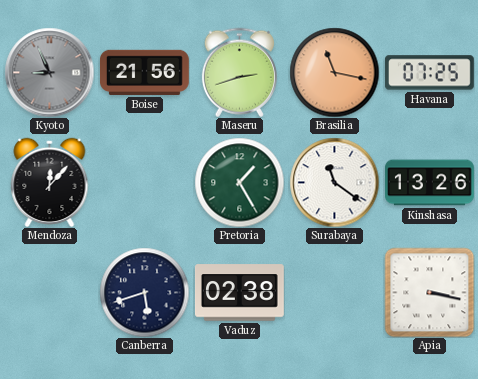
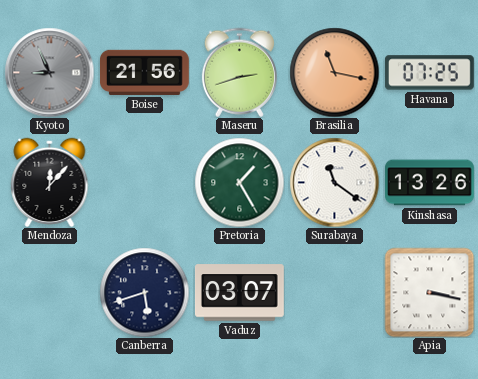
Vaduz: 02:38 -> 03:07 (239, 293)
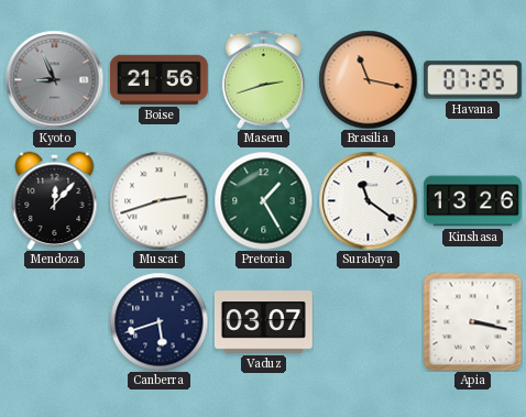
Muscat: none -> 2:42 (158, 200)
